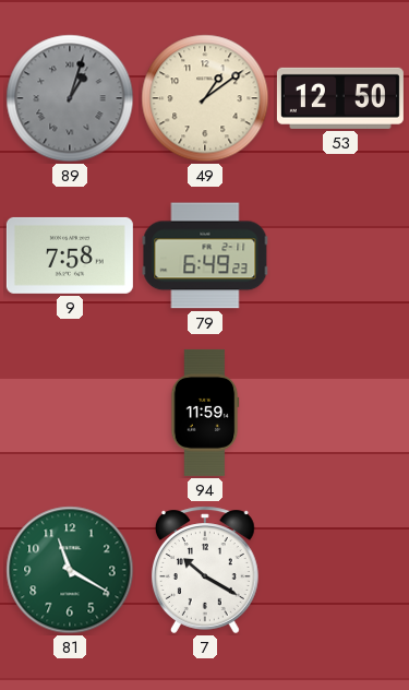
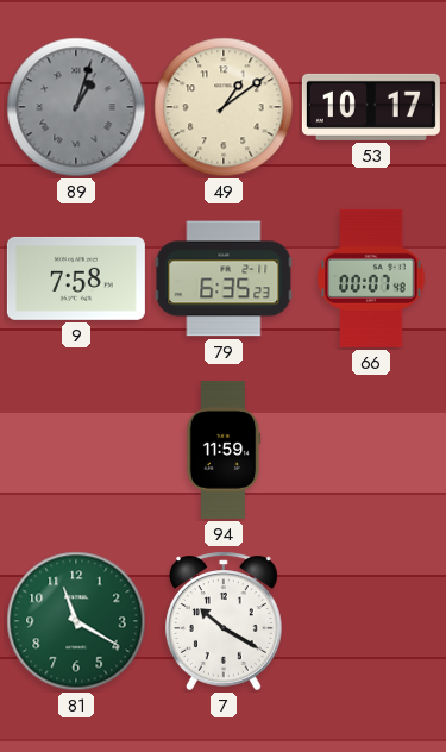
53: 12:50 -> 10:17 (371, 107)
79: 6:49 -> 6:35 (224, 278)
66: none -> 00:07 (371, 278)
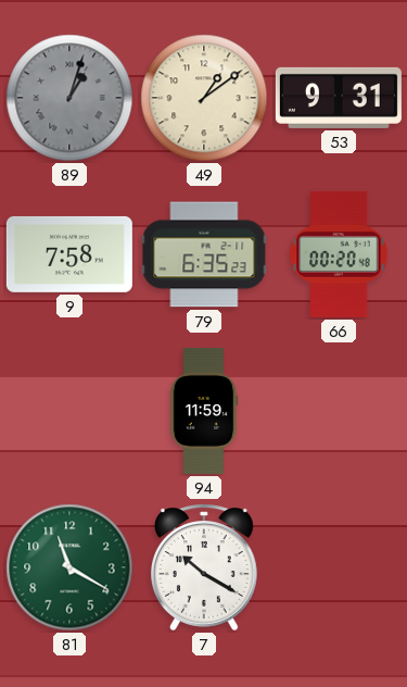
53: 10:17 -> 9:31 (339, 98)
66: 00:07 -> 00:20 (339, 254)
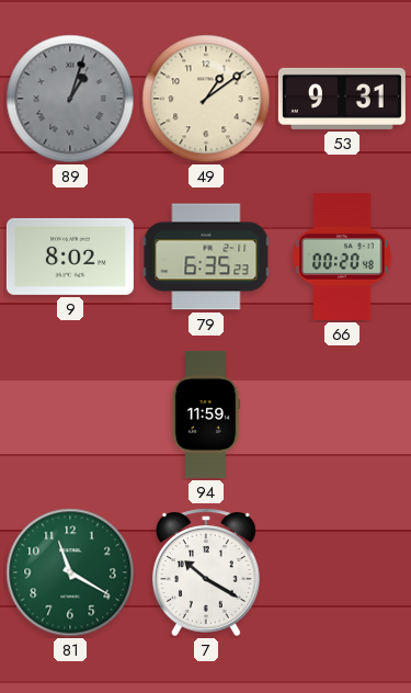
9: 7:58 -> 8:02 (70, 257)
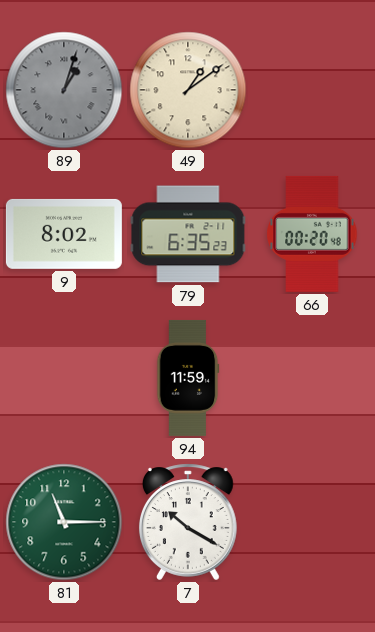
53: 9:31 -> none (342, 99)
81: 11:20 -> 11:15 (64, 522)
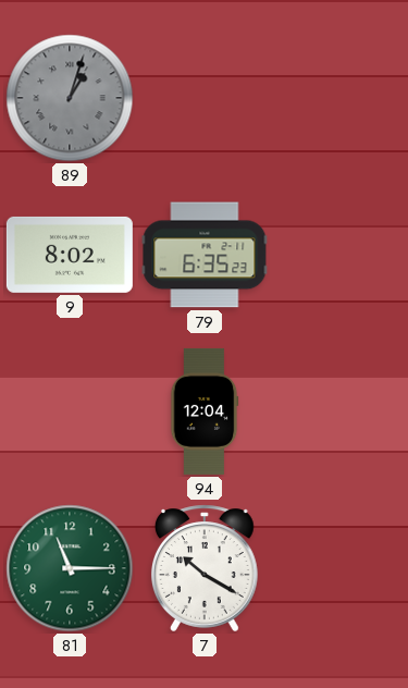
49: 1:09 -> none (188, 90)
66: 00:20 -> none (312, 234)
94: 11:59 -> 12:04 (205, 411)
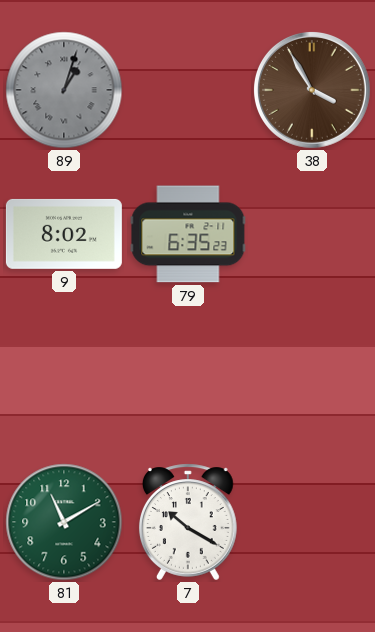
38: none -> 3:55 (312, 90)
94: 12:04 -> none (205, 411)
81: 11:15 -> 11:10 (64, 522)
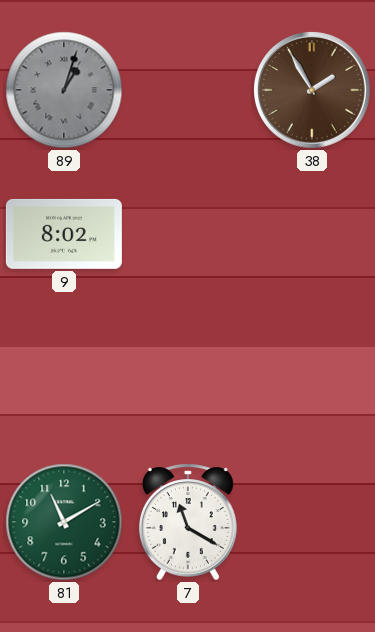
38: 3:55 -> 1:55 (312, 90)
79: 6:35 -> none (188, 234)
7: 10:20 -> 11:20 (188, 522)
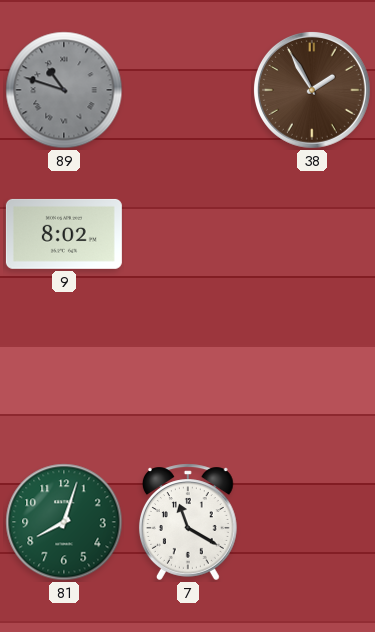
89: 1:03 -> 10:48 (64, 90)
81: 11:10 -> 8:03 (64, 522)
